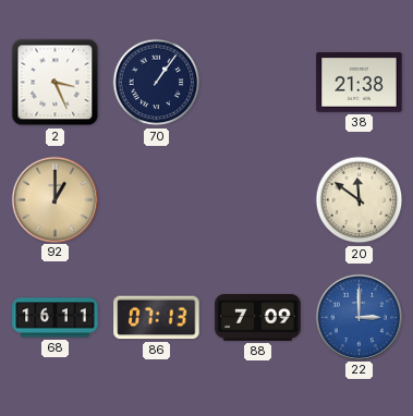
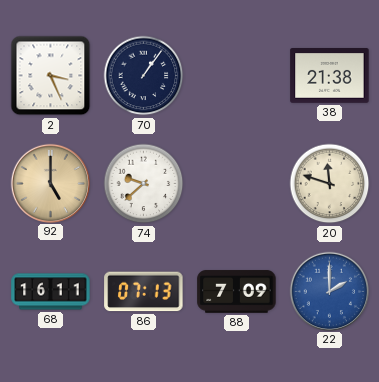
92: 1:00 -> 5:00 (50, 183)
74: none -> 9:38 (144, 184)
20: 11:51 -> 11:48 (330, 184)
22: 3:00 -> 2:00 (329, 291)
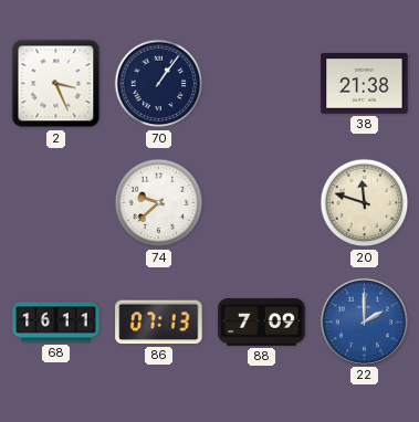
92: 5:00 -> none (50, 183)
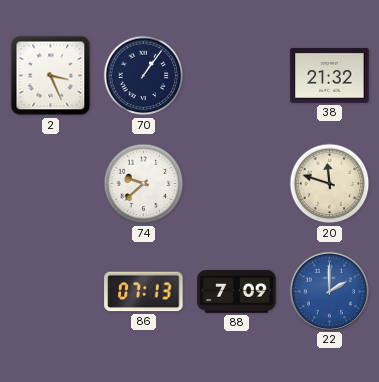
38: 21:38 -> 21:32 (330, 76)
68: 16:11 -> none (56, 323)
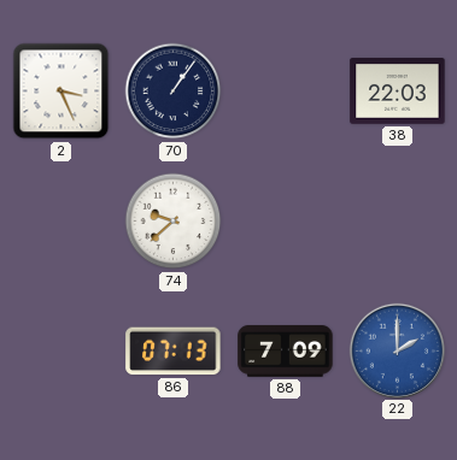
38: 21:32 -> 22:03 (398, 92)
20: 11:48 -> none (330, 184)
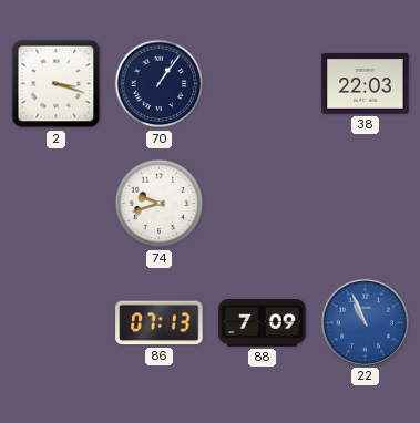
2: 3:26 -> 3:18 (57, 84)
74: 9:38 -> 9:42 (160, 204)
22: 2:00 -> 10:56 (365, 322)
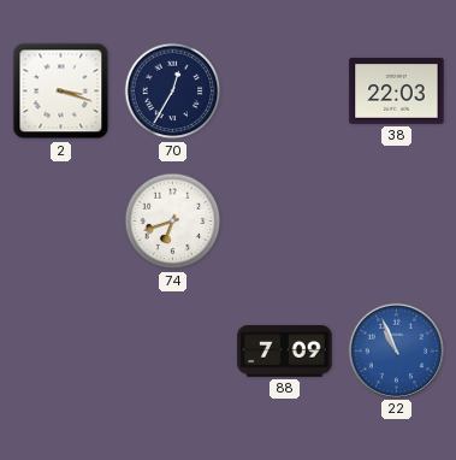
70: 1:06 -> 12:35 (173, 92)
74: 9:42 -> 6:42 (173, 222)
86: 07:13 -> none (160, 323)
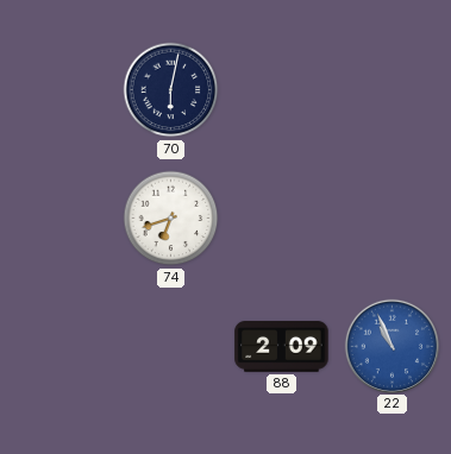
2: 3:18 -> none (61, 92)
70: 12:35 -> 6:02 (171, 90)
38: 22:03 -> none (397, 92)
88: 7:09 -> 2:09 (282, 347)
